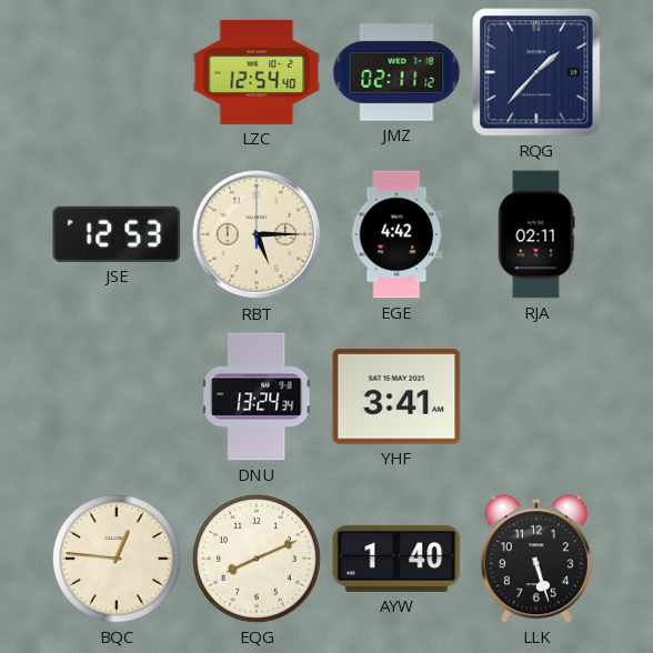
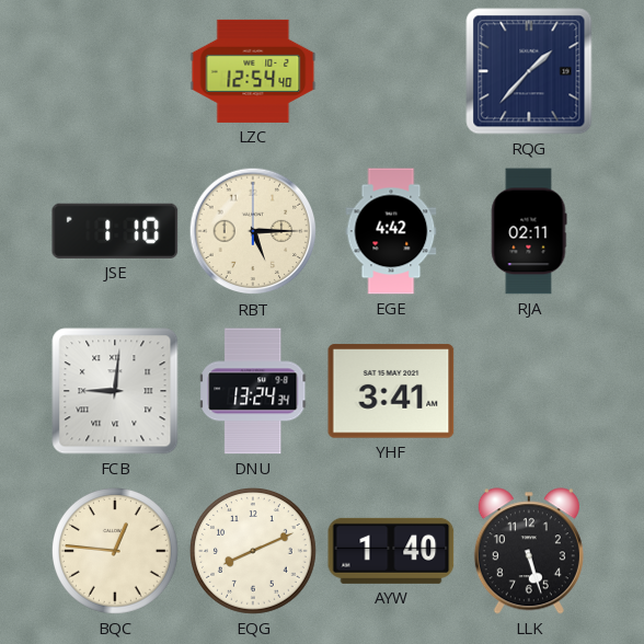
JMZ: 02:11 -> none (396, 72)
JSE: 12:53 -> 1:10 (115, 231)
FCB: none -> 9:01 (115, 391)
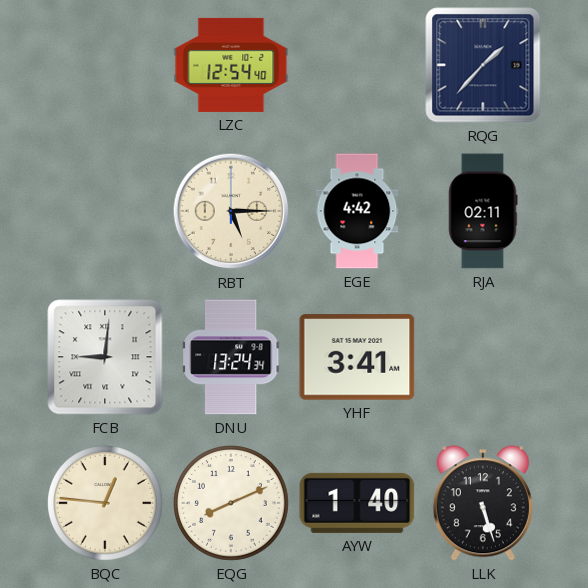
JSE: 1:10 -> none (115, 231)
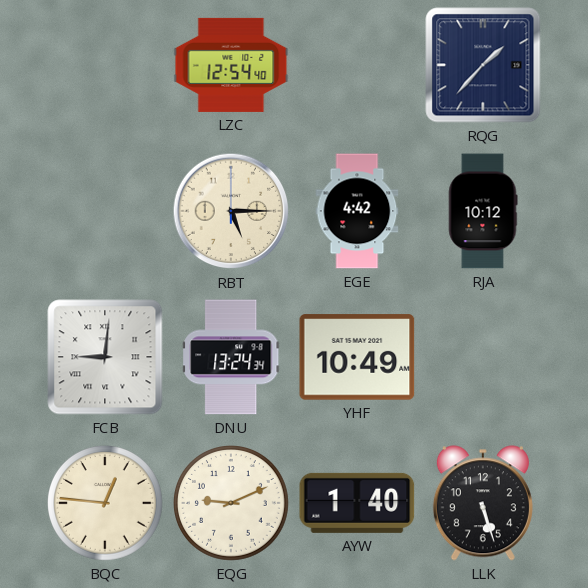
RJA: 02:11 -> 10:12 (483, 211)
YHF: 3:41 -> 10:49 (357, 357)
EQG: 8:11 -> 9:11 (232, 504)
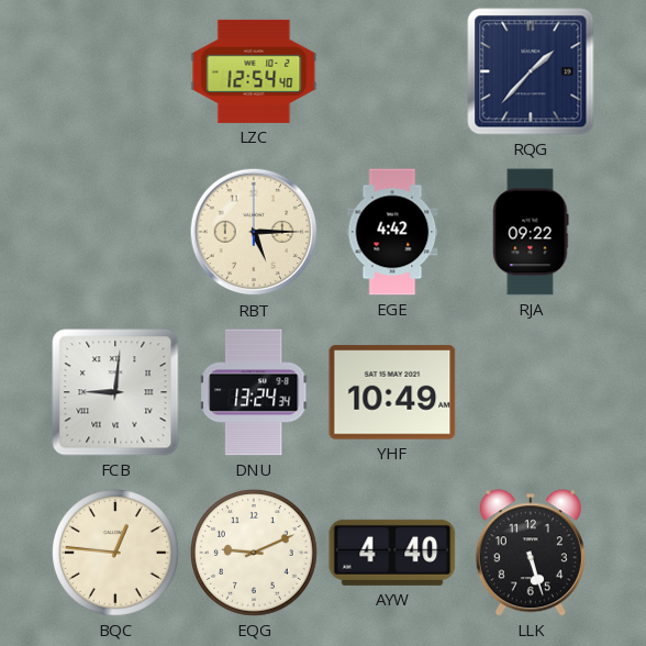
RJA: 10:12 -> 09:22 (531, 232)
AYW: 1:40 -> 4:40 (392, 553)
